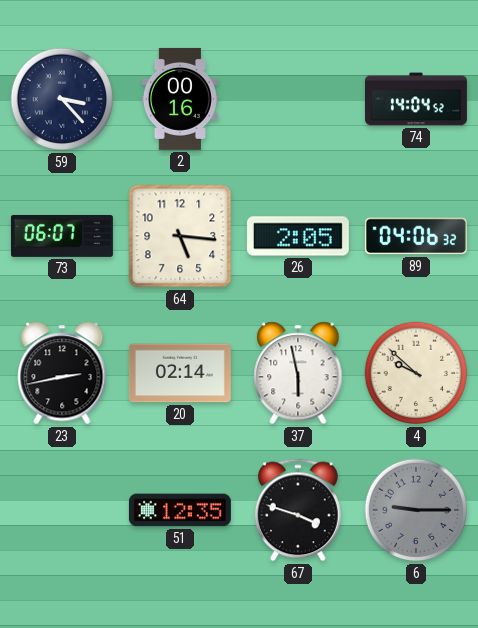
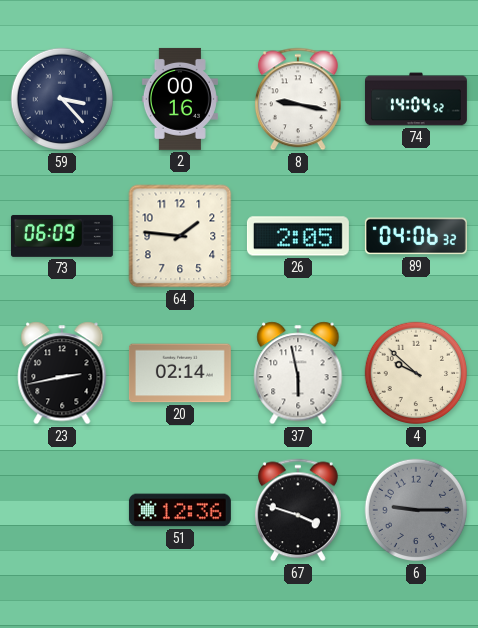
8: none -> 9:17 (298, 99)
73: 06:07 -> 06:09 (62, 236)
64: 5:16 -> 1:46 (180, 236)
51: 12:35 -> 12:36 (180, 510)
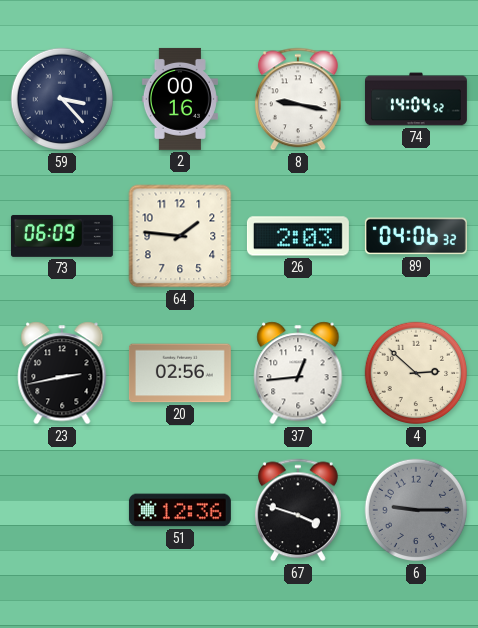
26: 2:05 -> 2:03 (298, 236)
20: 02:14 -> 02:56 (180, 373)
37: 5:58 -> 12:44 (298, 373)
4: 9:52 -> 2:52 (416, 373)
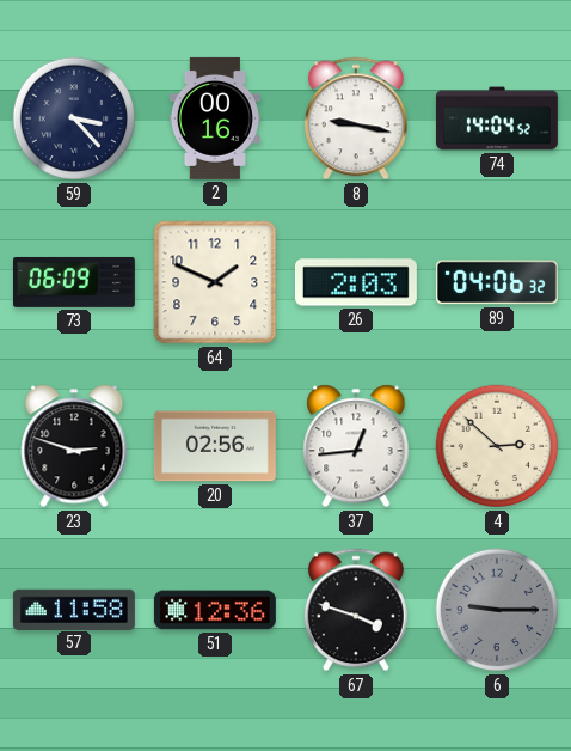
64: 1:46 -> 1:49 (215, 282)
23: 2:43 -> 2:48 (74, 446)
57: none -> 11:58 (74, 609)
